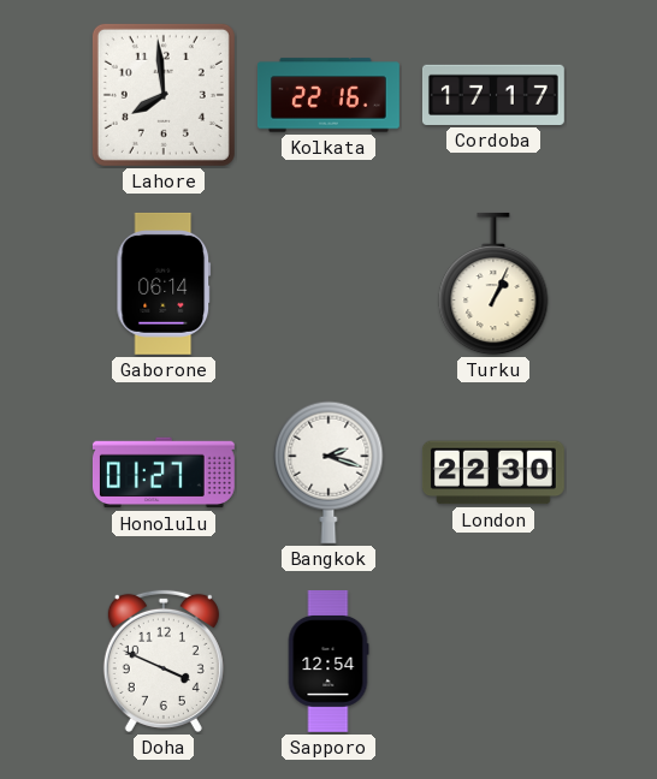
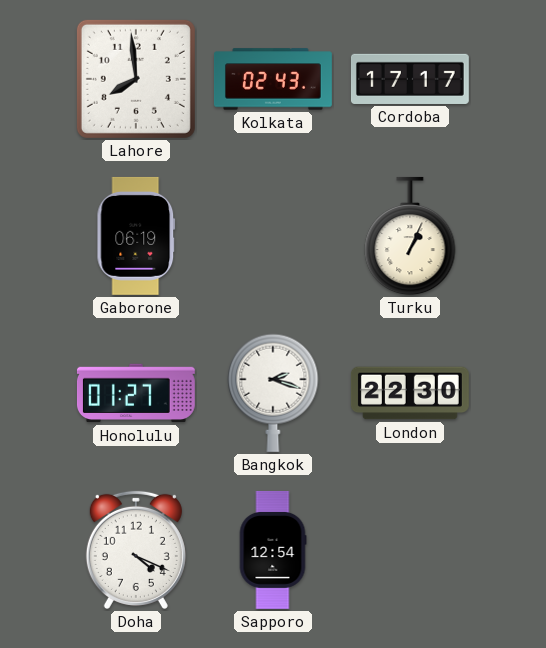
Kolkata: 22:16 -> 02:43 (273, 79)
Gaborone: 06:14 -> 06:19 (136, 236)
Doha: 3:49 -> 4:19 (136, 550)
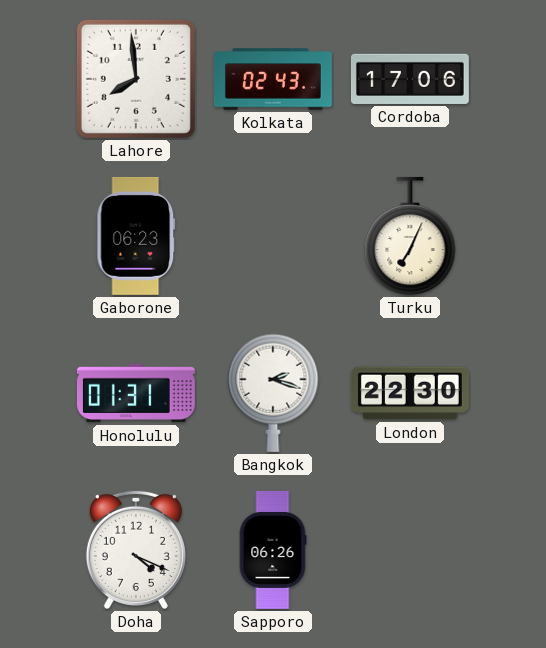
Cordoba: 17:17 -> 17:06 (410, 79)
Gaborone: 06:19 -> 06:23 (136, 236)
Turku: 1:04 -> 7:04 (410, 236)
Honolulu: 01:27 -> 01:31 (136, 393)
Sapporo: 12:54 -> 06:26 (273, 550)
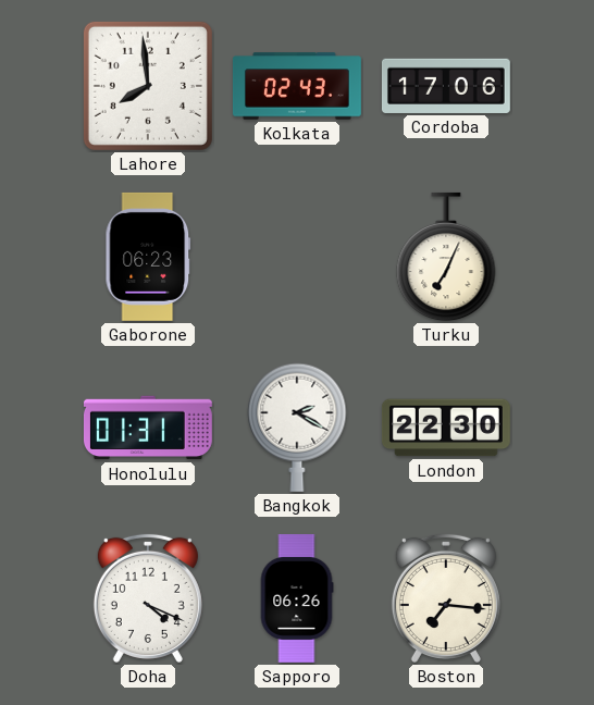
Bangkok: 2:18 -> 2:20 (297, 428)
Boston: none -> 7:16 (446, 598)
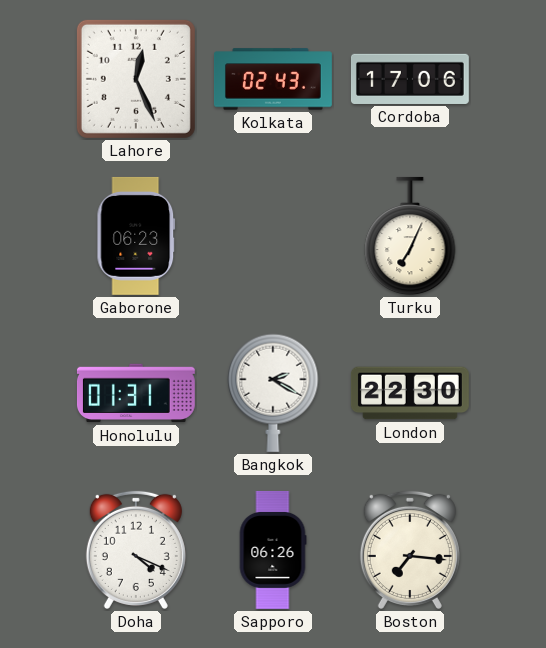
Lahore: 7:59 -> 12:26 (136, 79)
